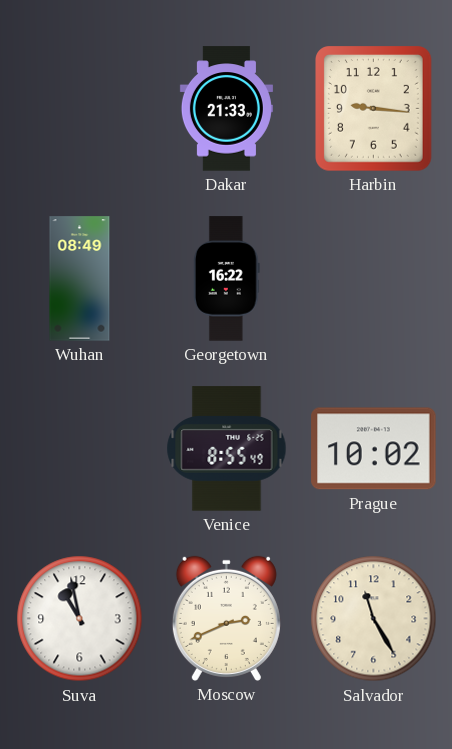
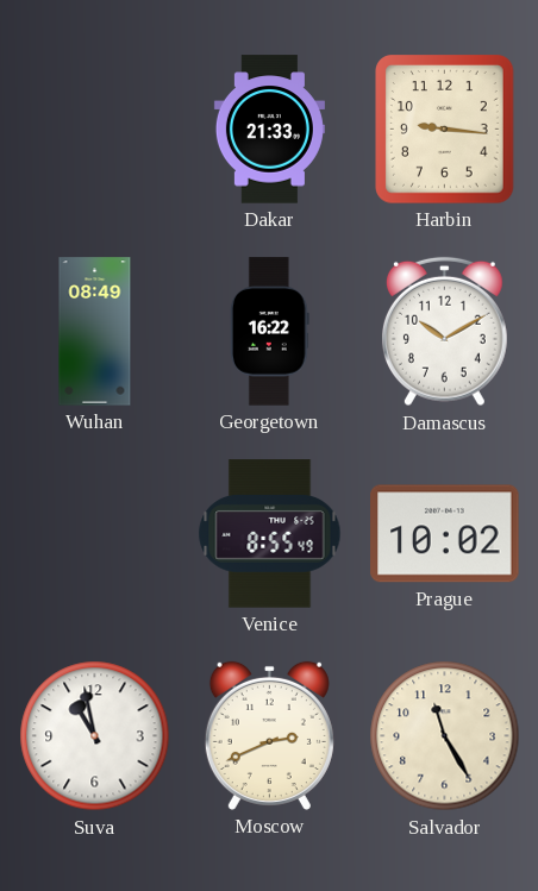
Damascus: none -> 10:10 (444, 332)
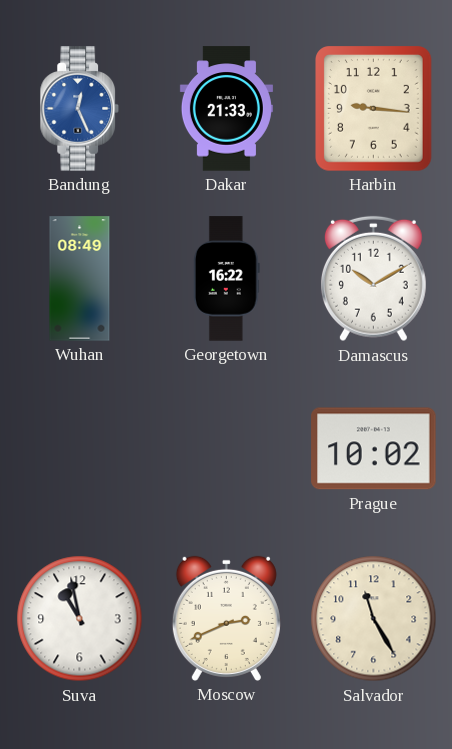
Bandung: none -> 12:26 (80, 109)
Venice: 8:55 -> none (270, 534)
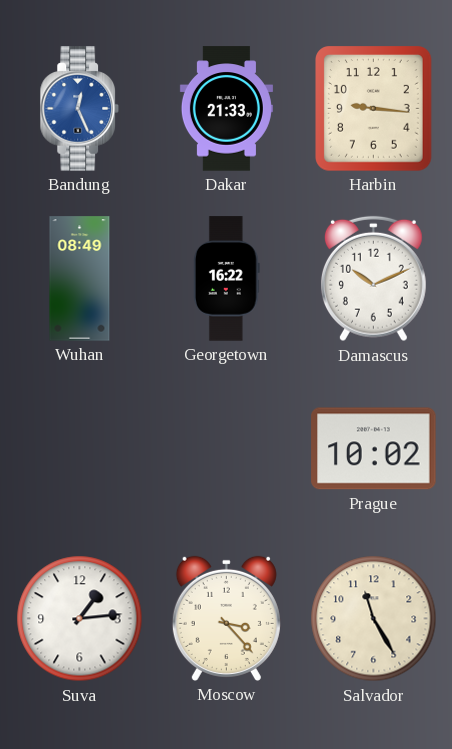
Damascus: 10:10 -> 10:11 (373, 279)
Suva: 10:58 -> 1:14 (80, 619)
Moscow: 2:41 -> 3:23 (226, 618)
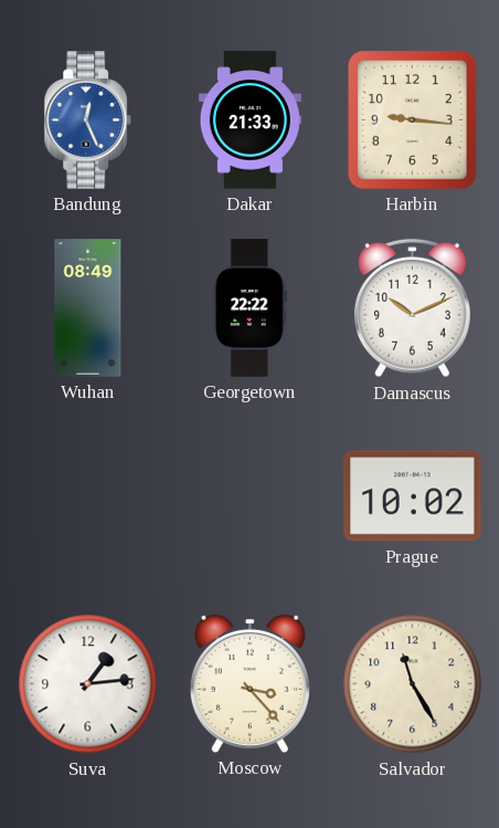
Georgetown: 16:22 -> 22:22 (250, 308)
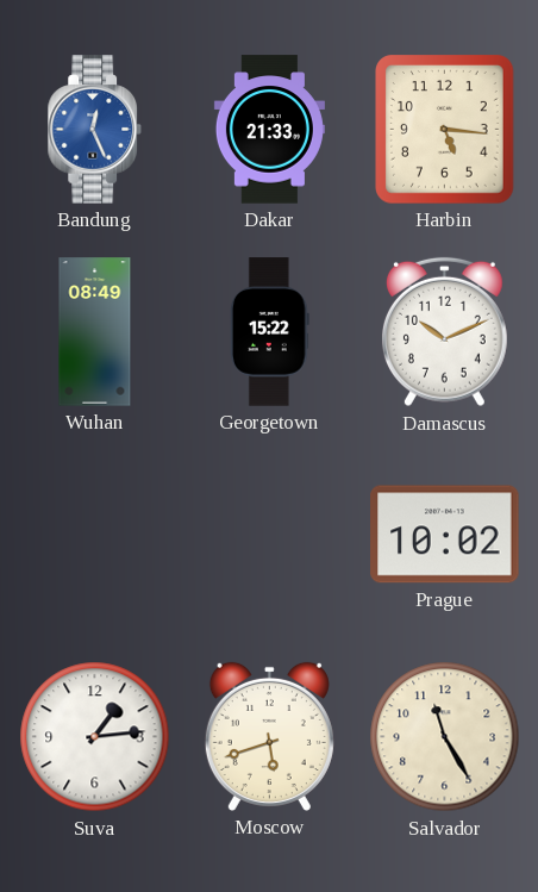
Harbin: 9:16 -> 5:16 (445, 130)
Georgetown: 22:22 -> 15:22 (269, 332)
Moscow: 3:23 -> 5:42 (269, 736)
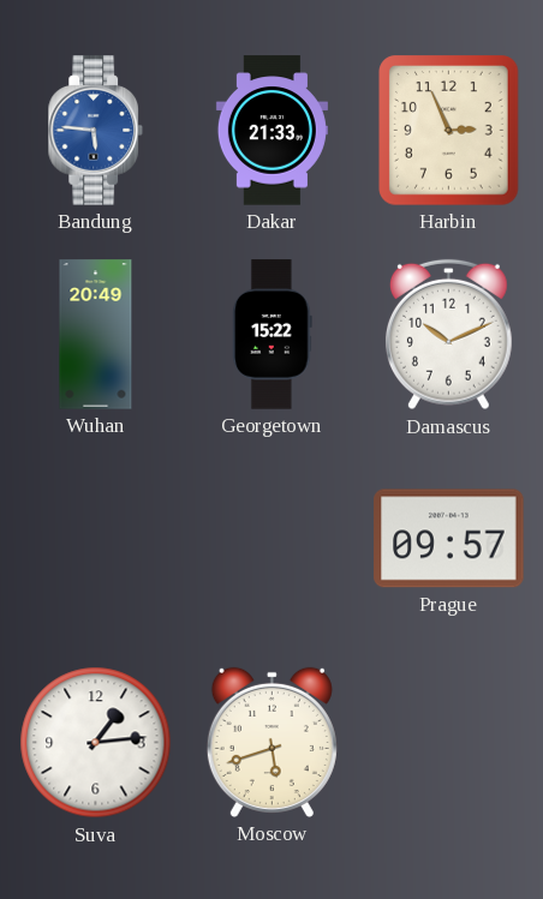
Bandung: 12:26 -> 5:46 (96, 131)
Harbin: 5:16 -> 2:56 (449, 131)
Wuhan: 08:49 -> 20:49 (96, 335)
Prague: 10:02 -> 09:57 (449, 539)
Salvador: 11:25 -> none (445, 737)
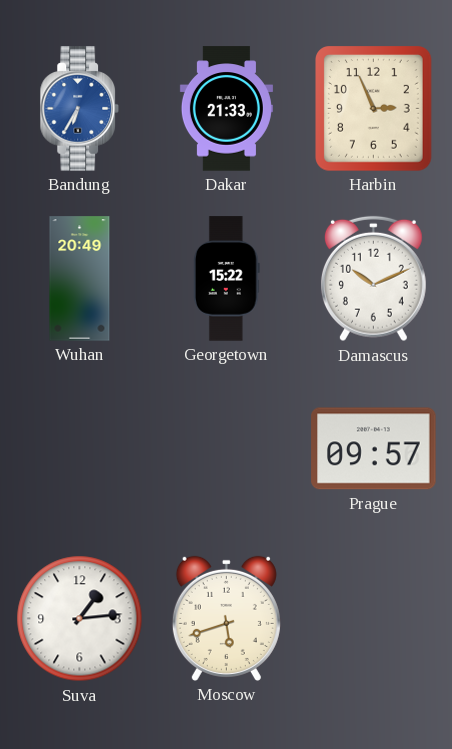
Bandung: 5:46 -> 6:35 (80, 109)
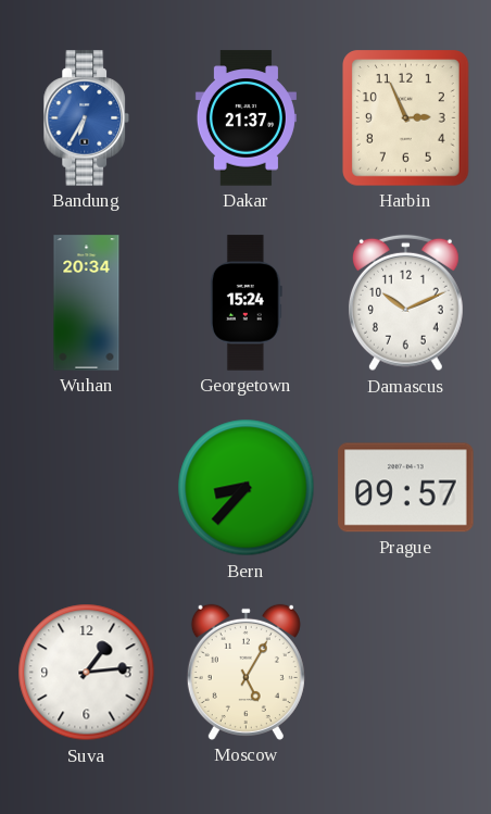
Dakar: 21:33 -> 21:37 (246, 118)
Wuhan: 20:49 -> 20:34 (87, 303)
Georgetown: 15:22 -> 15:24 (246, 303)
Bern: none -> 8:37 (247, 488)
Moscow: 5:42 -> 5:05 (246, 672)
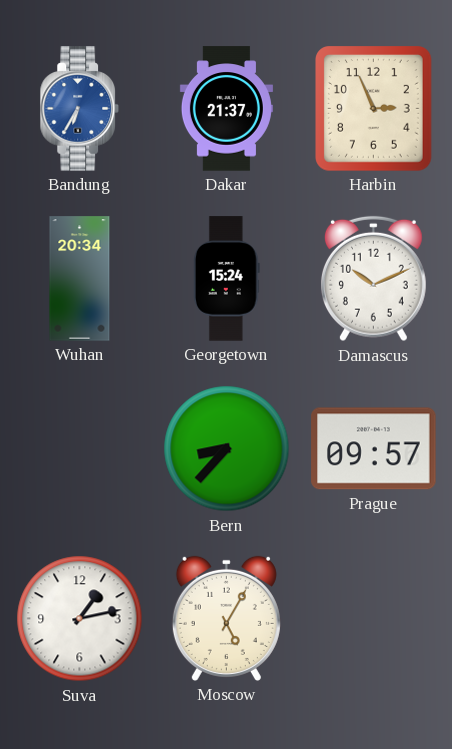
Suva: 1:14 -> 1:13 (80, 619)
